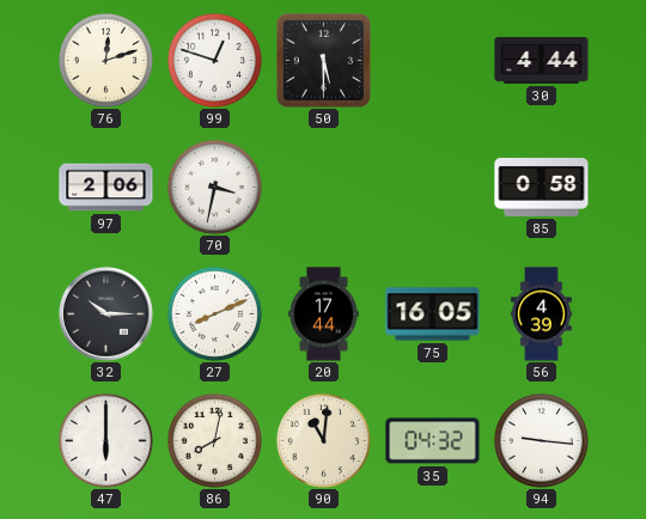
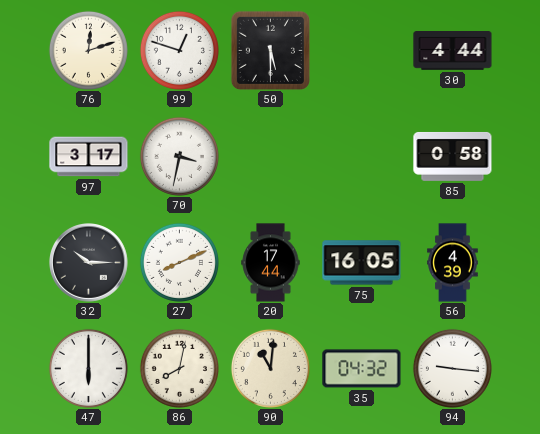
97: 2:06 -> 3:17 (89, 157)
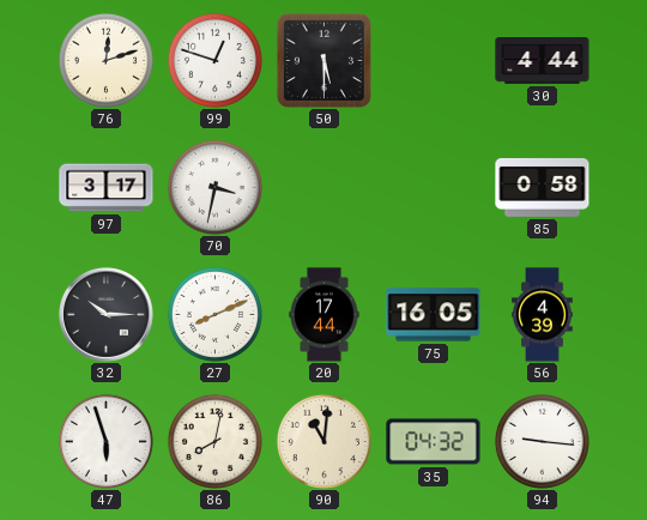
47: 6:00 -> 5:57 (105, 441)
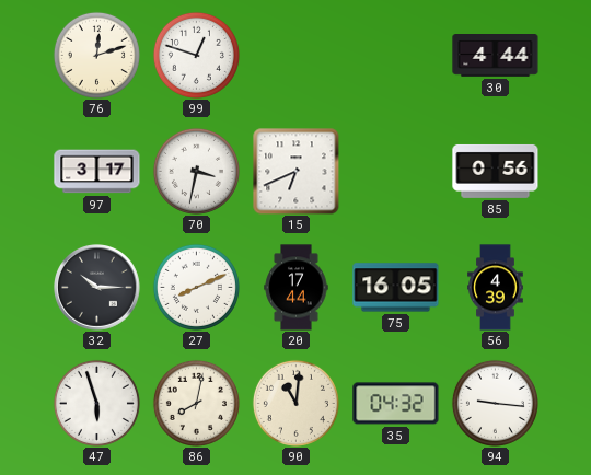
50: 5:30 -> none (323, 60)
15: none -> 6:41 (297, 172)
85: 0:58 -> 0:56 (496, 171)
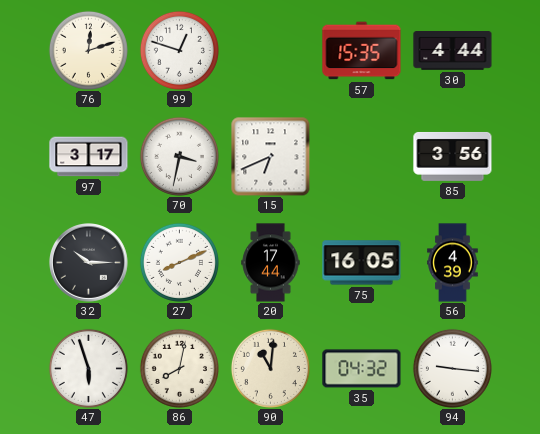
57: none -> 15:35 (362, 51)
85: 0:56 -> 3:56 (453, 156)
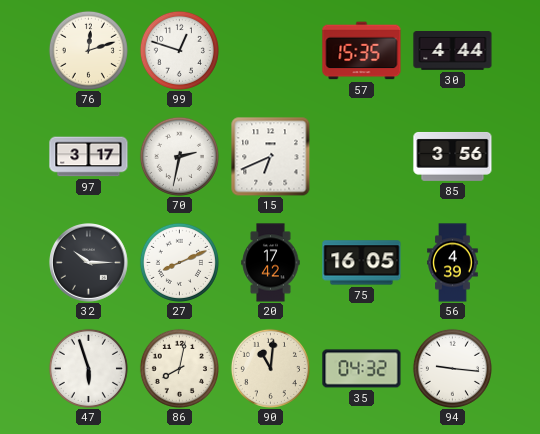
70: 3:32 -> 2:32 (179, 156)
20: 17:44 -> 17:42 (271, 263)
